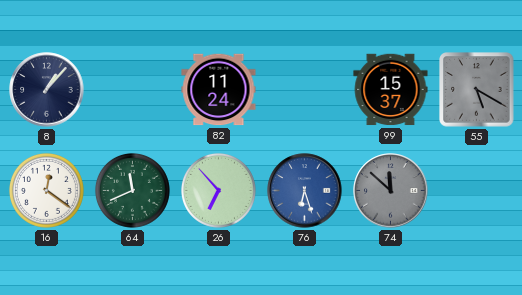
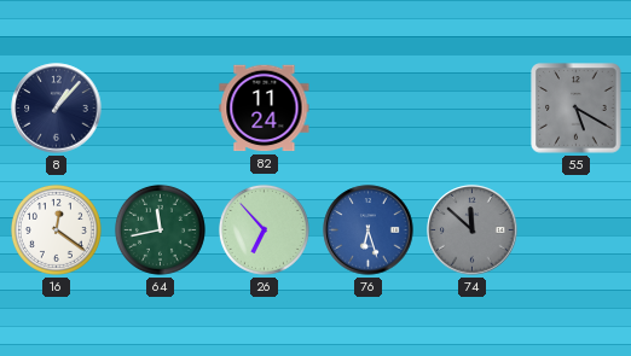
99: 15:37 -> none (391, 90)
64: 11:41 -> 11:43 (160, 229)
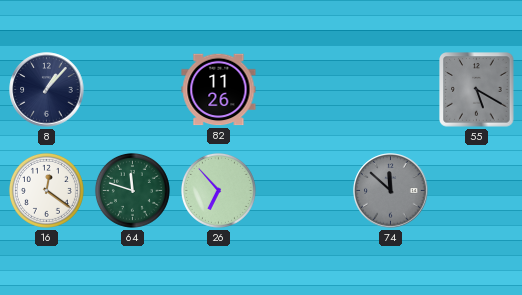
82: 11:24 -> 11:26 (219, 90)
64: 11:43 -> 11:48 (132, 190)
76: 6:27 -> none (369, 230)
